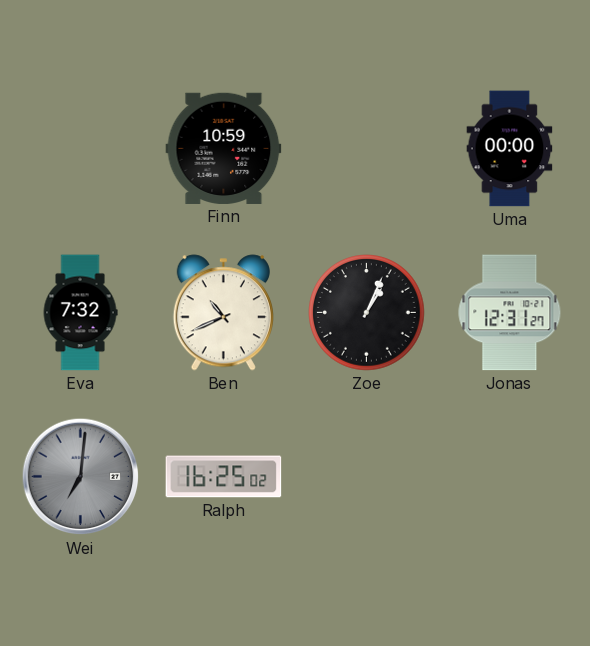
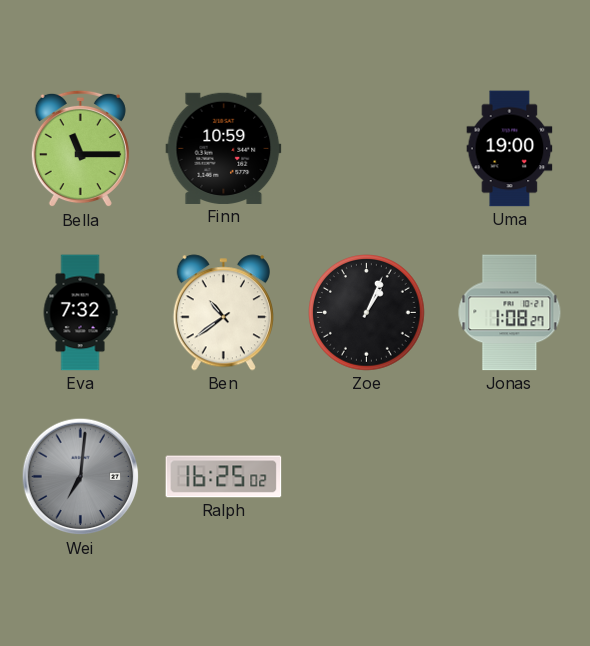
Bella: none -> 11:15 (80, 149)
Uma: 00:00 -> 19:00 (510, 149)
Ben: 10:41 -> 10:39 (223, 313)
Jonas: 12:31 -> 1:08 (510, 313)
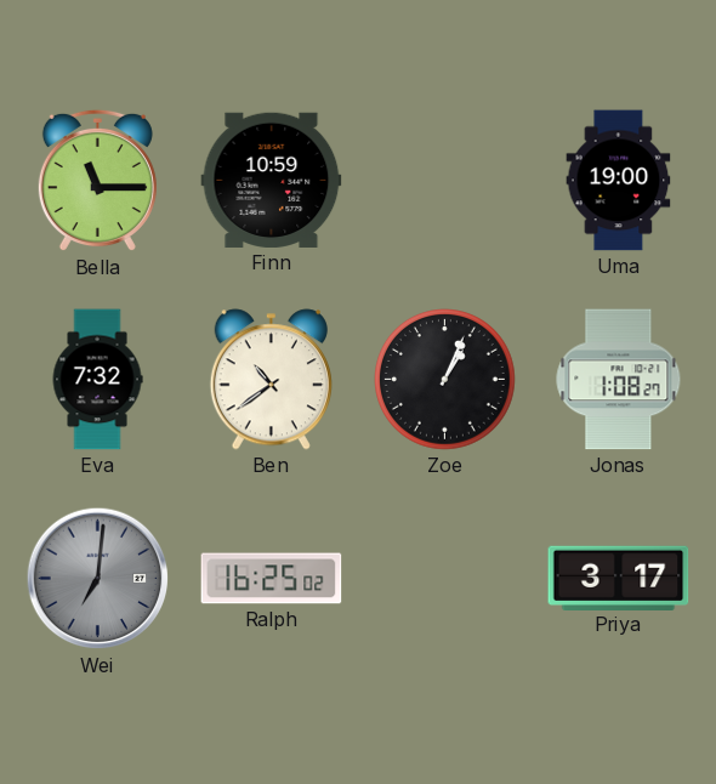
Priya: none -> 3:17 (619, 578)
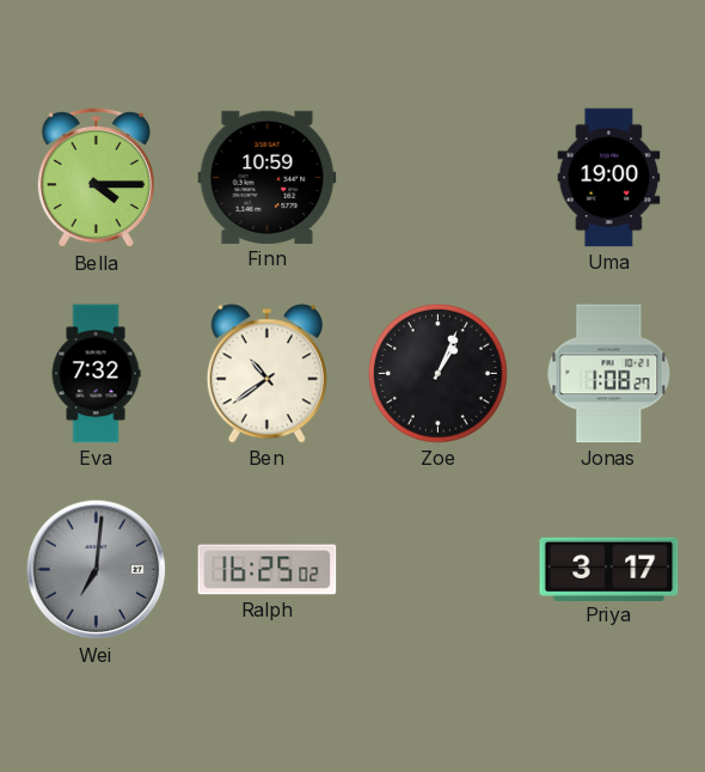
Bella: 11:15 -> 4:15 (96, 178)
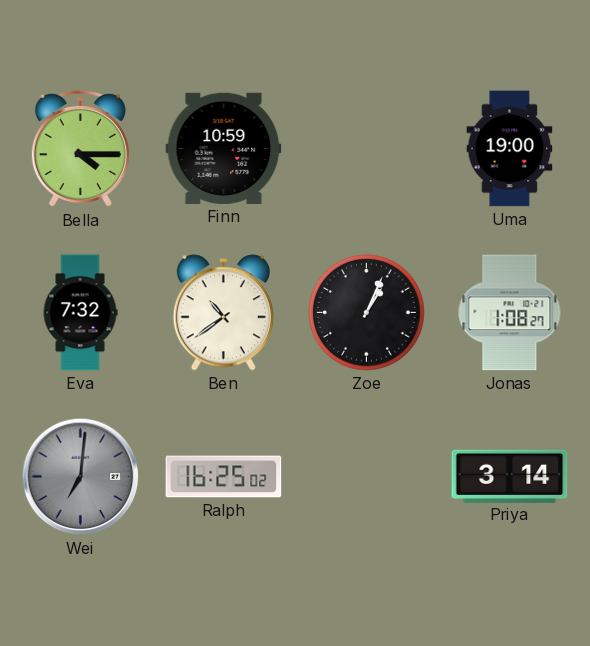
Priya: 3:17 -> 3:14 (510, 476)
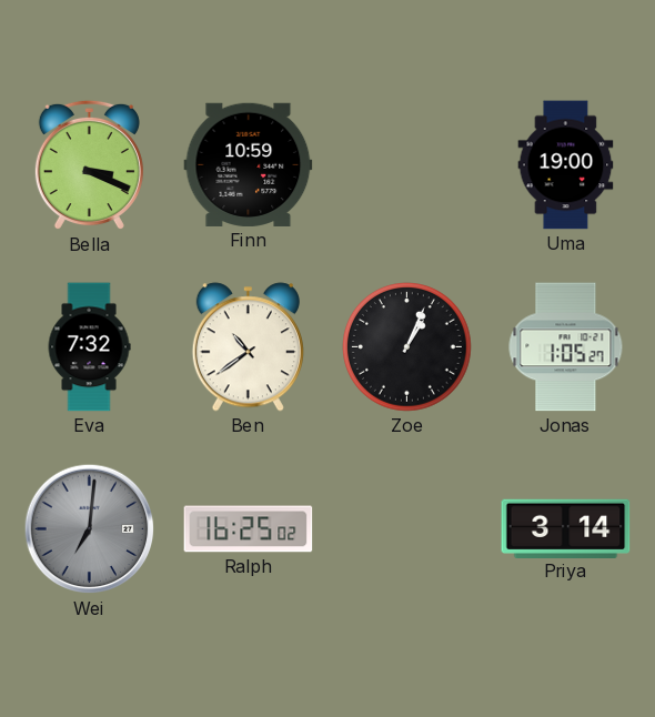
Bella: 4:15 -> 3:19 (89, 165)
Jonas: 1:08 -> 1:05 (566, 347)
